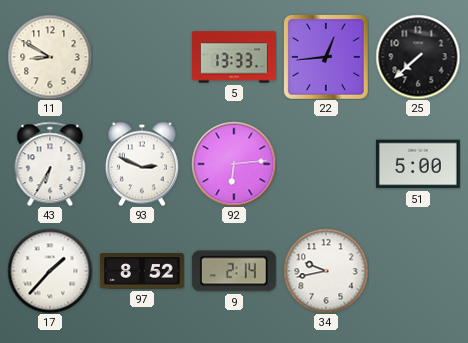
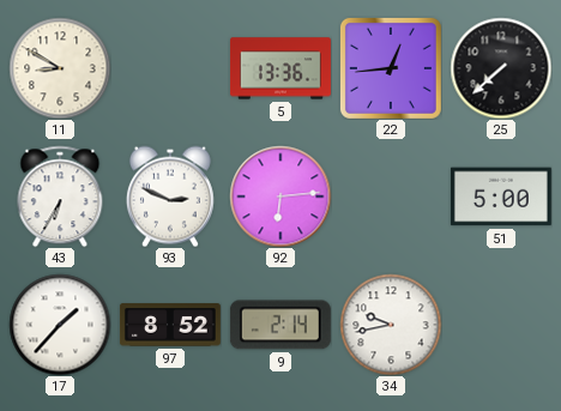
5: 13:33 -> 13:36 (280, 68)
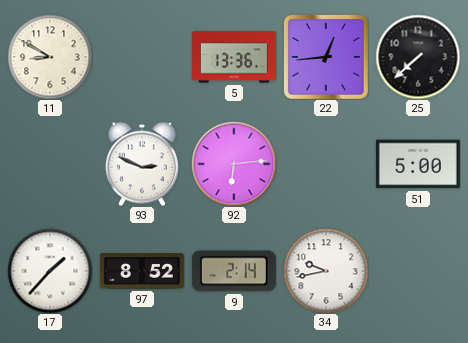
43: 6:35 -> none (60, 197)
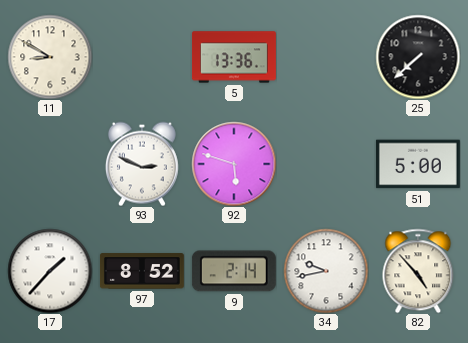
22: 12:44 -> none (326, 57)
92: 6:14 -> 5:48 (234, 164)
82: none -> 4:53 (418, 271)
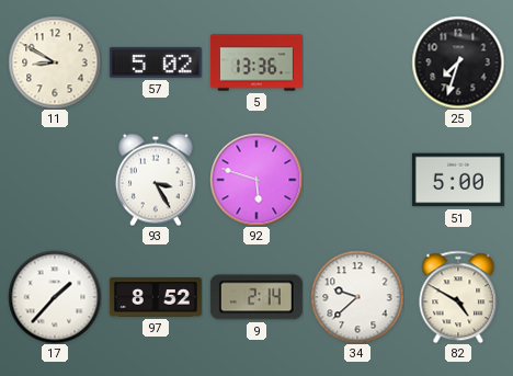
57: none -> 5:02 (156, 62)
25: 7:38 -> 7:33 (458, 62)
93: 2:49 -> 3:25 (156, 180)
34: 9:43 -> 9:38 (357, 297)
82: 4:53 -> 4:50 (458, 297)
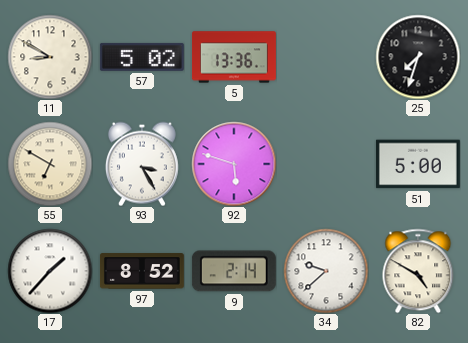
55: none -> 6:50 (50, 164)
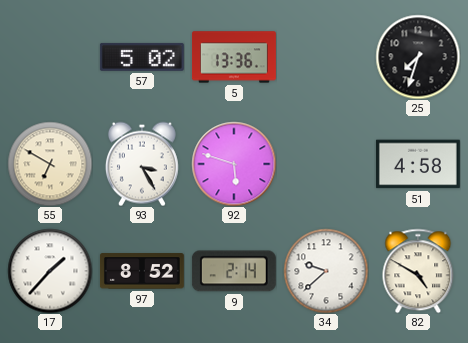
11: 8:50 -> none (50, 57)
51: 5:00 -> 4:58 (418, 164)
